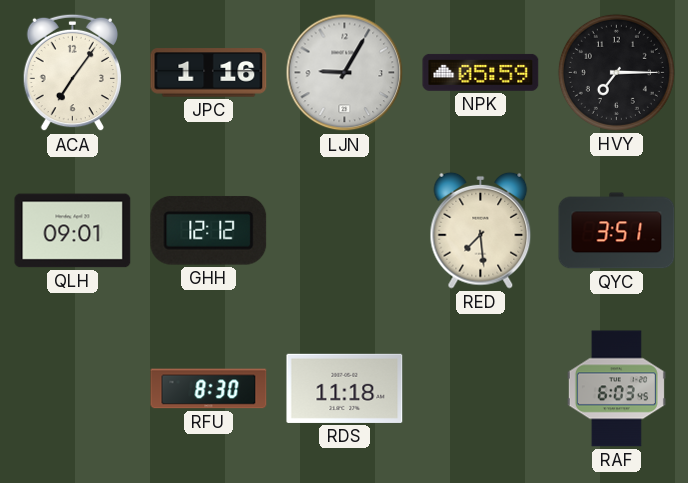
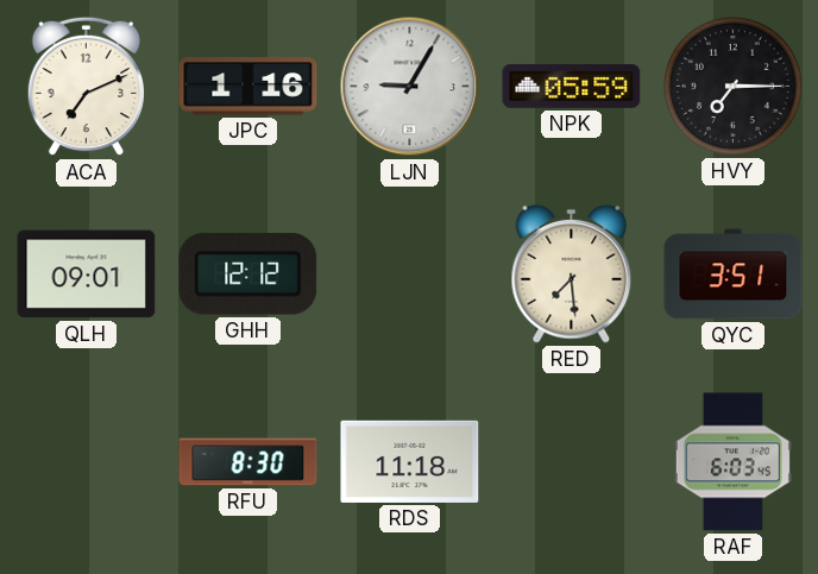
ACA: 7:06 -> 7:11 (86, 87)
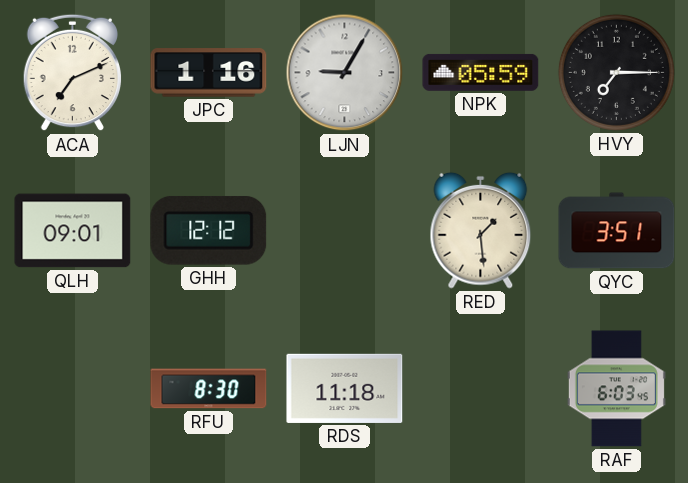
RED: 7:29 -> 1:29 (481, 230)
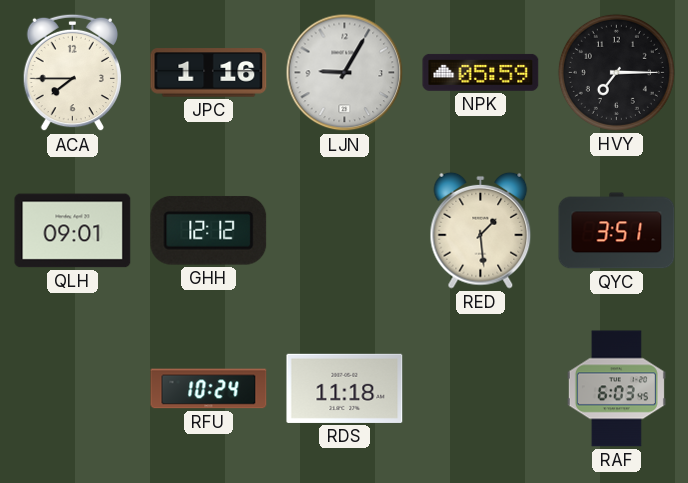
ACA: 7:11 -> 7:45 (72, 73)
RFU: 8:30 -> 10:24 (209, 389)
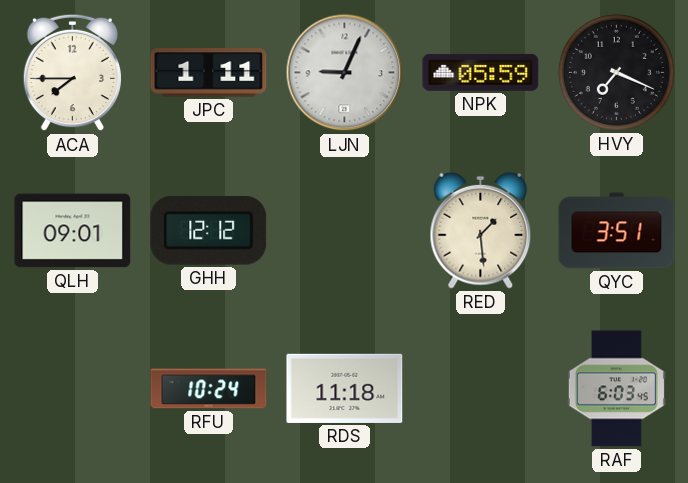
JPC: 1:16 -> 1:11 (209, 73)
LJN: 9:05 -> 9:04 (345, 73)
HVY: 7:15 -> 7:19 (616, 72)
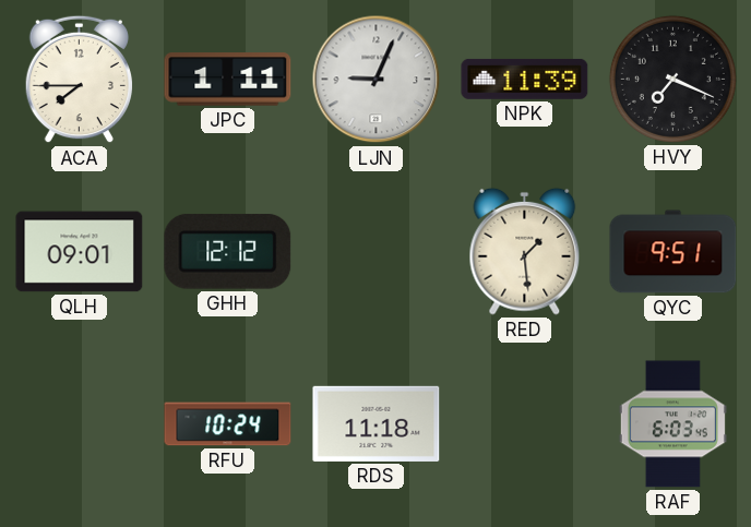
NPK: 05:59 -> 11:39 (525, 79)
QYC: 3:51 -> 9:51 (673, 252)
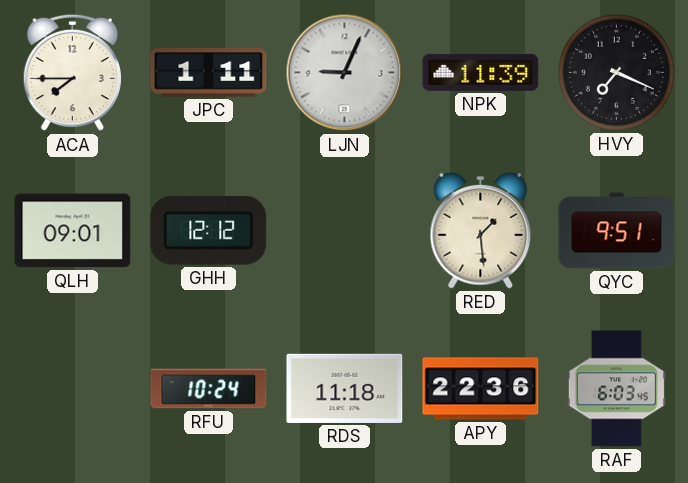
APY: none -> 22:36 (481, 389)
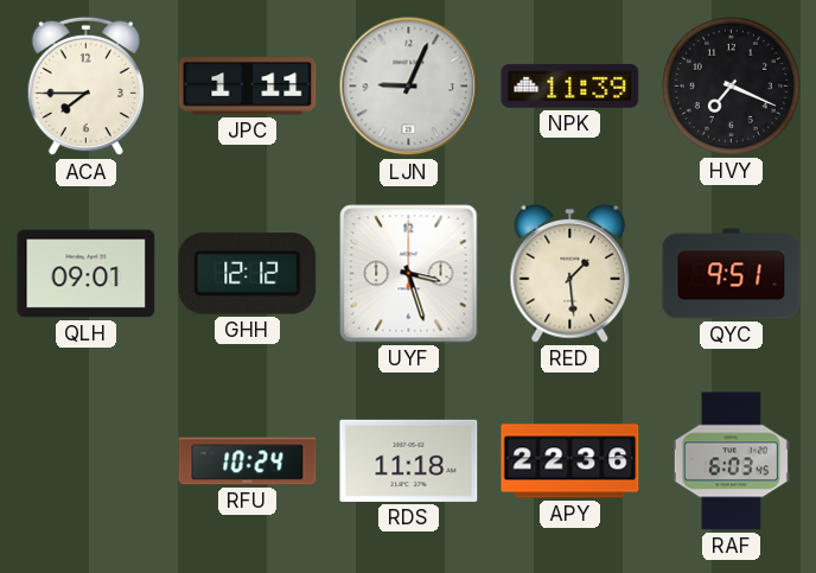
UYF: none -> 3:27 (409, 274)
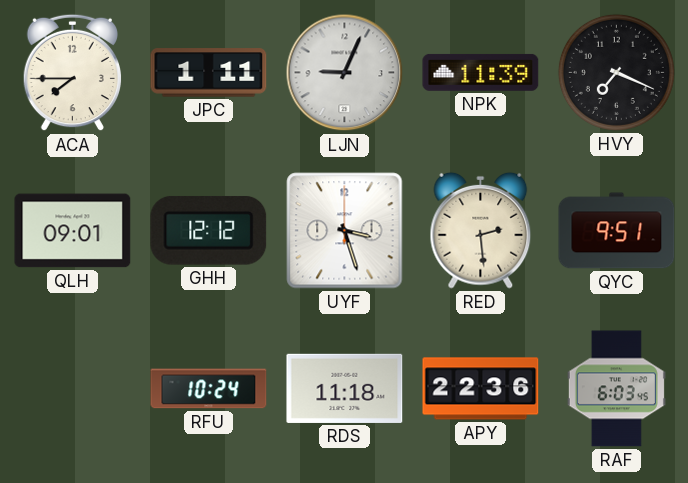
RED: 1:29 -> 2:29 (481, 230)
